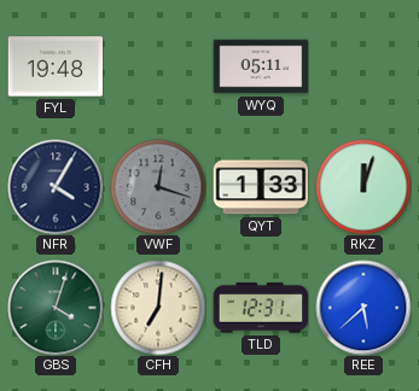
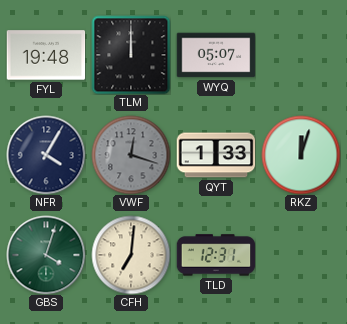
TLM: none -> 12:00 (131, 55)
WYQ: 05:11 -> 05:07 (216, 55)
REE: 5:38 -> none (363, 308)
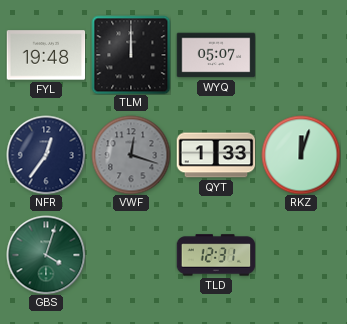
NFR: 4:05 -> 12:36 (46, 155)
CFH: 7:01 -> none (131, 255)
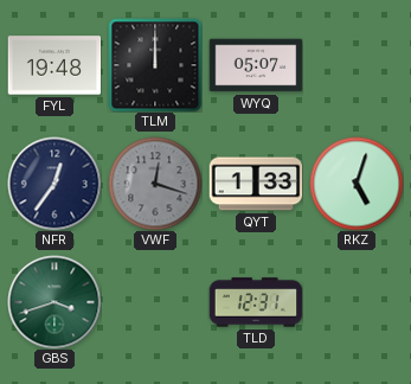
RKZ: 12:03 -> 5:03 (357, 184)
GBS: 4:03 -> 3:42 (54, 302)
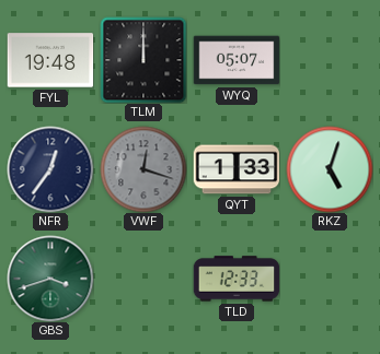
TLD: 12:31 -> 12:33 (237, 279)
